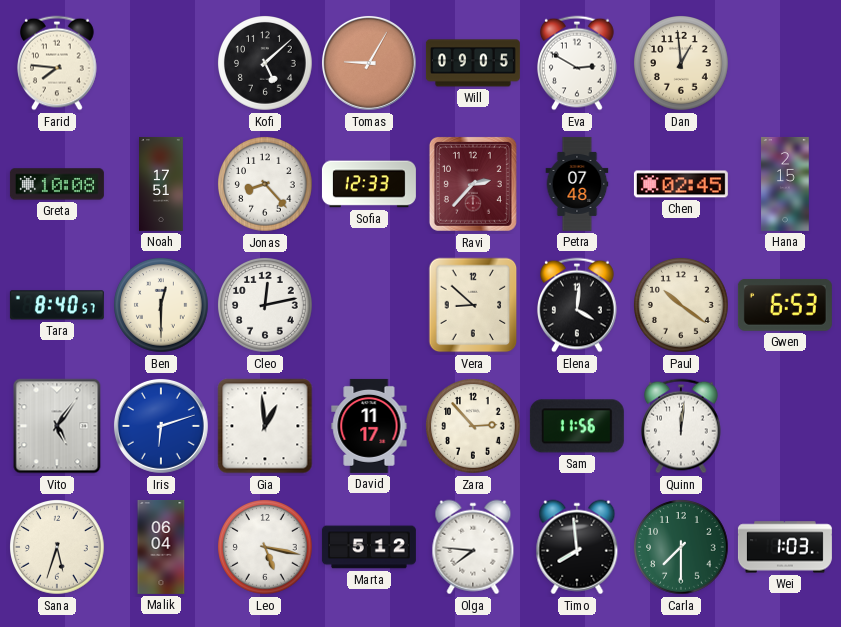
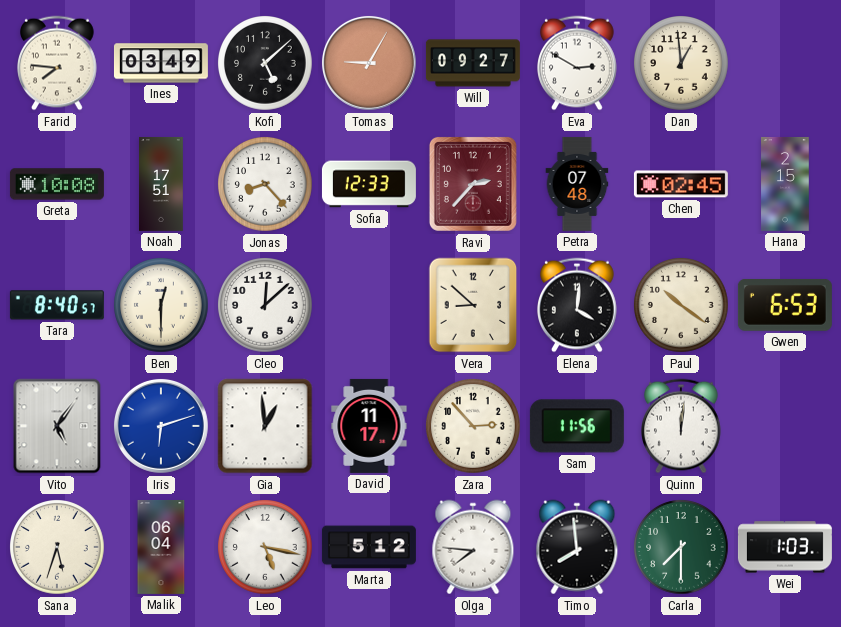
Ines: none -> 03:49 (161, 63)
Will: 09:05 -> 09:27 (473, 63)
Cleo: 12:13 -> 12:08 (266, 306)
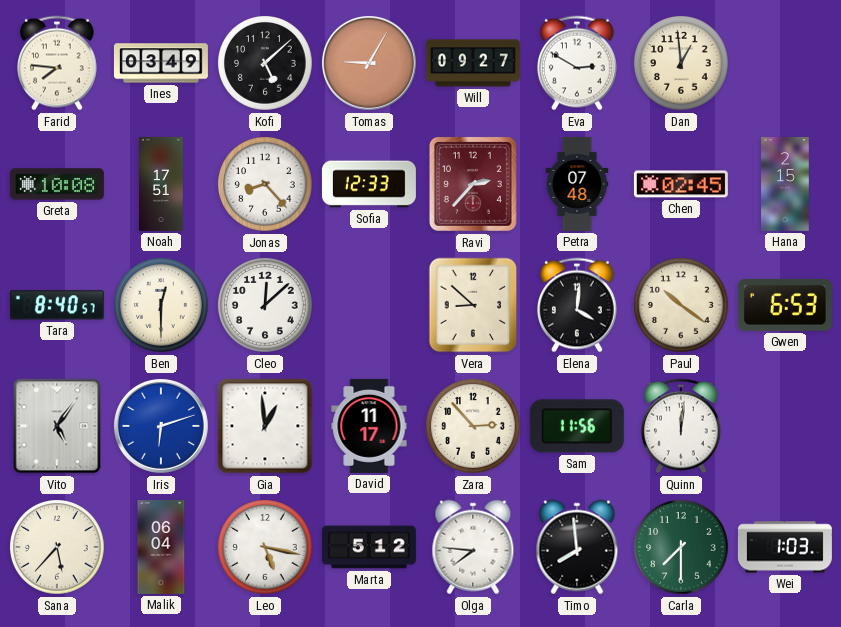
Sana: 5:33 -> 5:37 (58, 548)
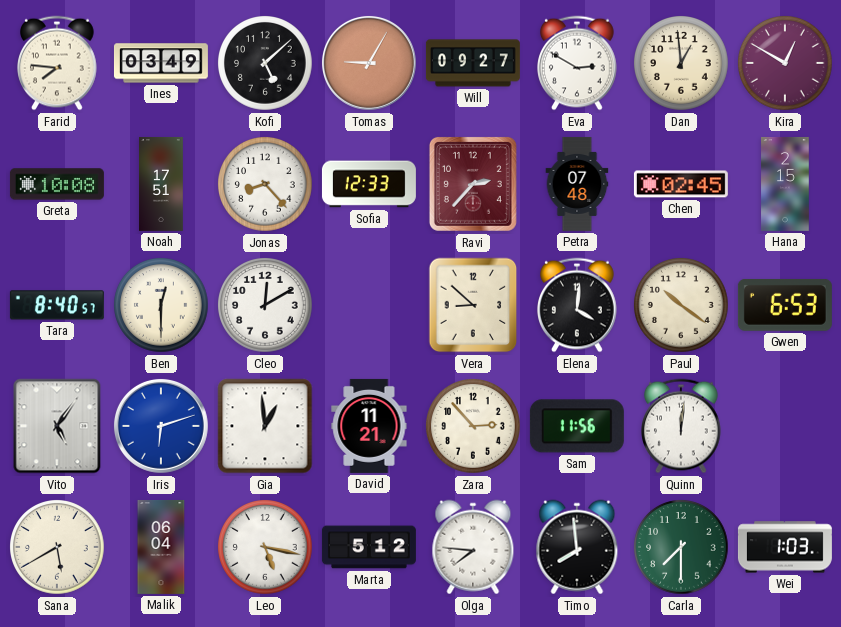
Kira: none -> 12:50 (786, 64)
Cleo: 12:08 -> 12:10 (266, 306)
David: 11:17 -> 11:21 (369, 426)
Sana: 5:37 -> 5:40 (58, 548)
